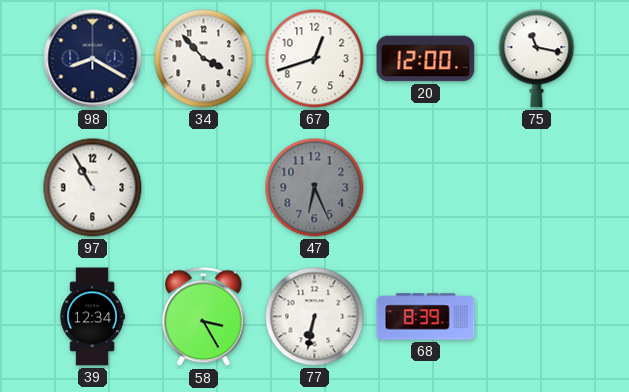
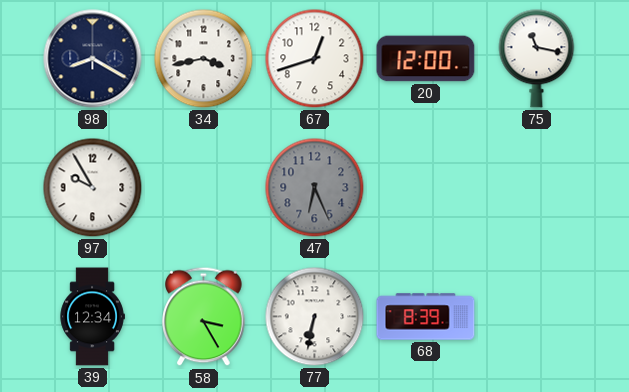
34: 3:53 -> 3:43 (204, 59)
97: 10:55 -> 9:55 (93, 188)
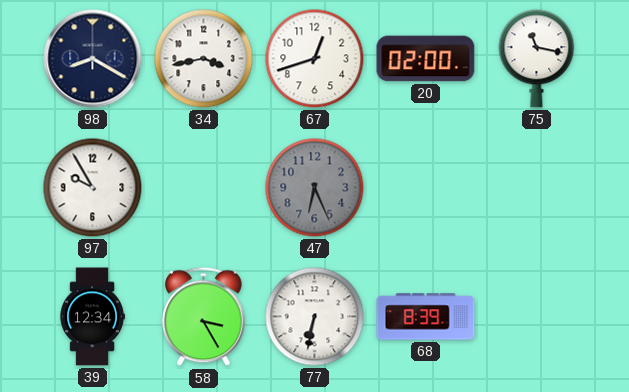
20: 12:00 -> 02:00 (426, 59)
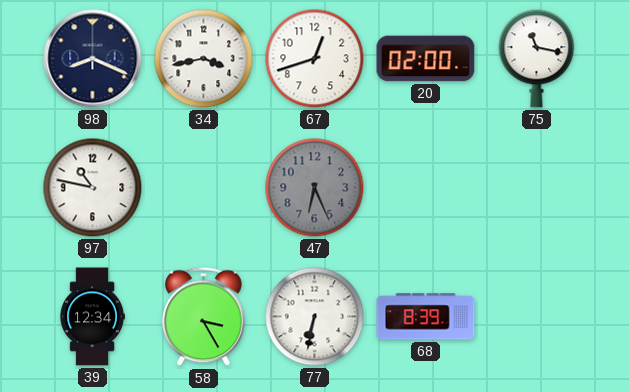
98: 8:20 -> 8:19 (93, 59)
97: 9:55 -> 10:47 (93, 188)
